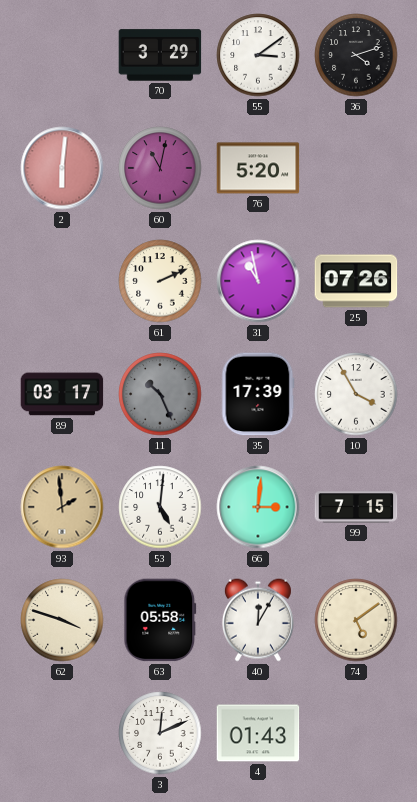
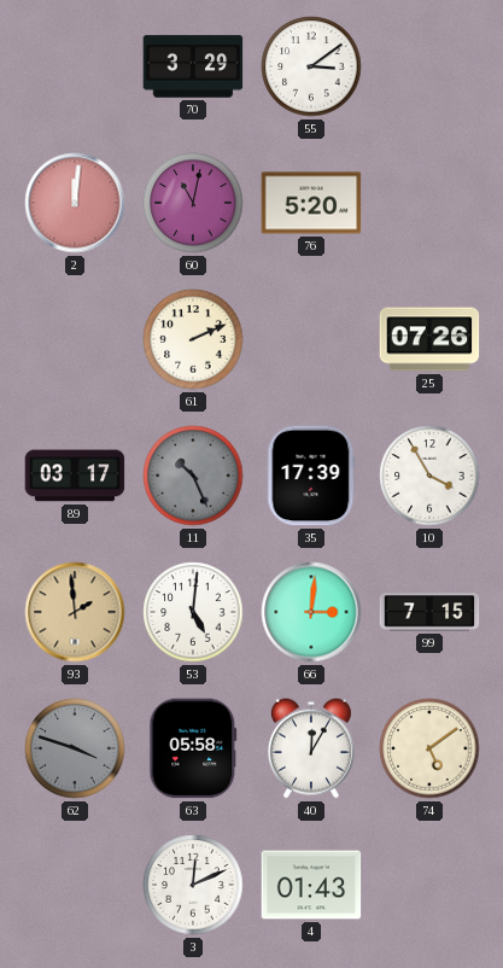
36: 4:12 -> none (356, 55)
2: 6:01 -> 12:01 (75, 203)
31: 10:58 -> none (258, 281)
62 dial: cream -> grey (75, 748)
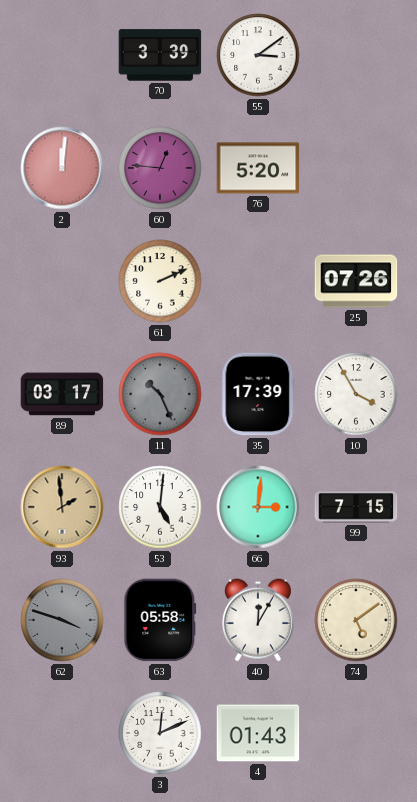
70: 3:29 -> 3:39 (160, 55)
60: 11:02 -> 12:46 (160, 168)
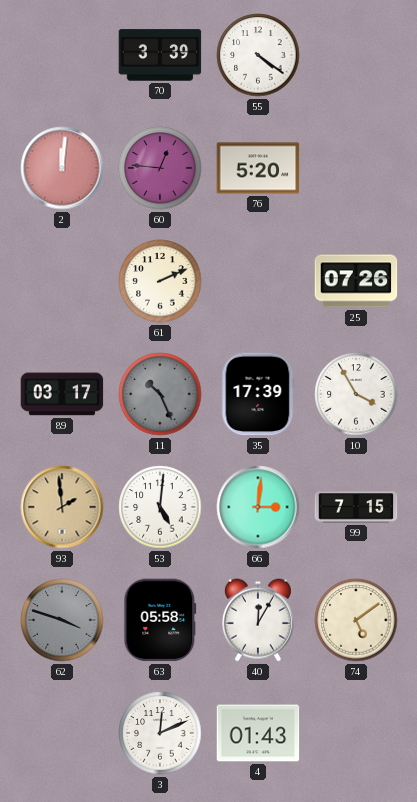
55: 3:09 -> 4:21 (258, 55)
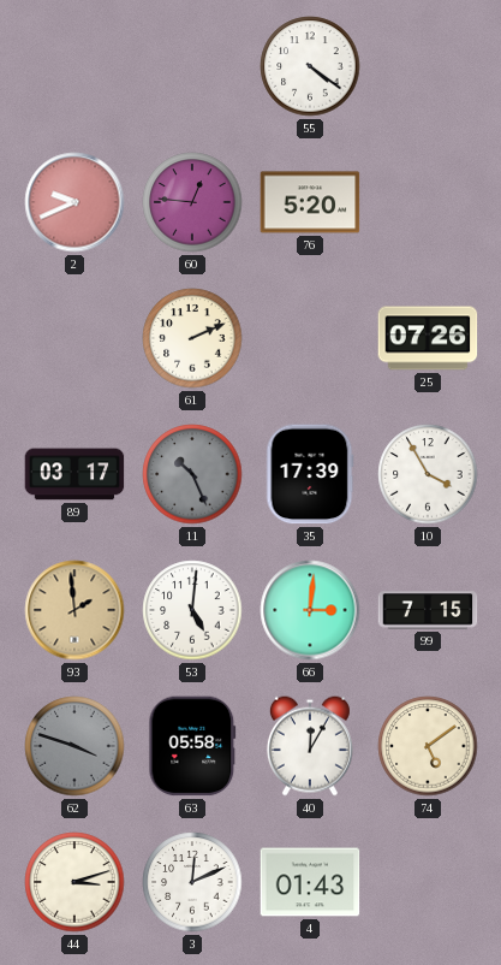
70: 3:39 -> none (160, 55)
2: 12:01 -> 9:41 (74, 202)
44: none -> 3:12 (74, 882)
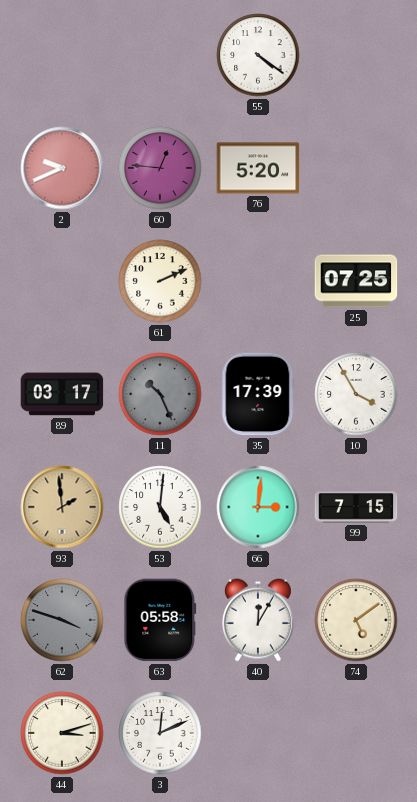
25: 07:26 -> 07:25 (356, 281)
4: 01:43 -> none (310, 882)
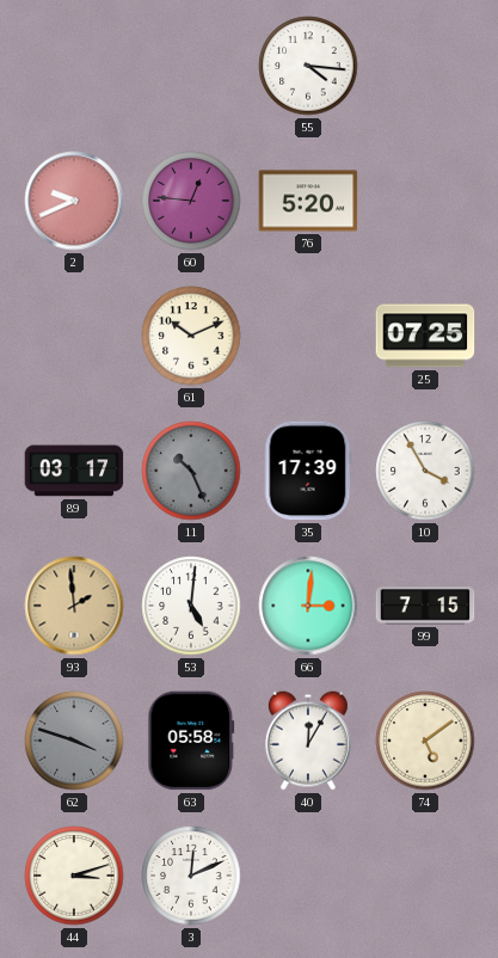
55: 4:21 -> 4:16 (308, 66)
61: 2:11 -> 10:11 (191, 336)
